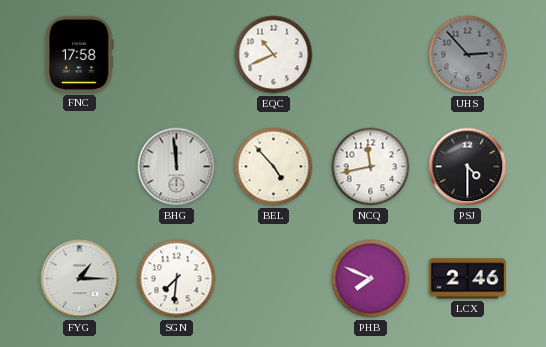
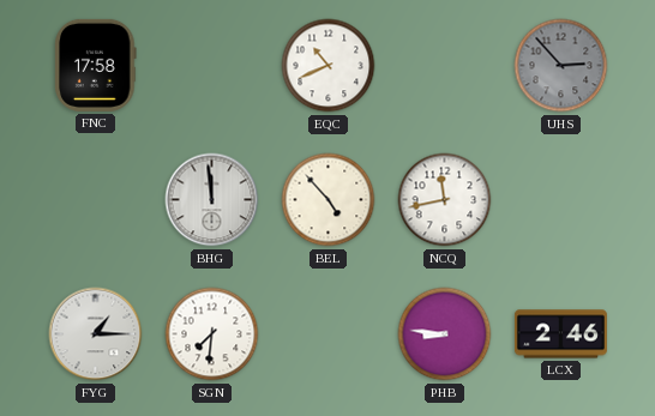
PSJ: 4:30 -> none (468, 167)
PHB: 7:49 -> 8:46 (445, 334)
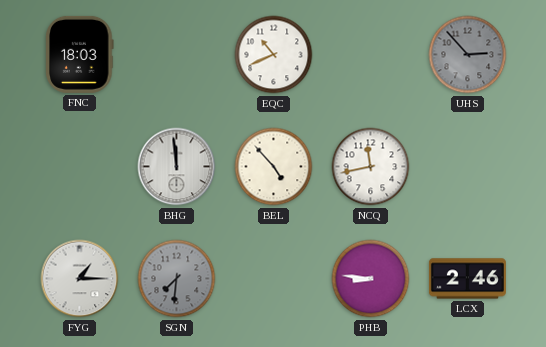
FNC: 17:58 -> 18:03 (80, 54)
SGN dial: white -> grey (177, 279)
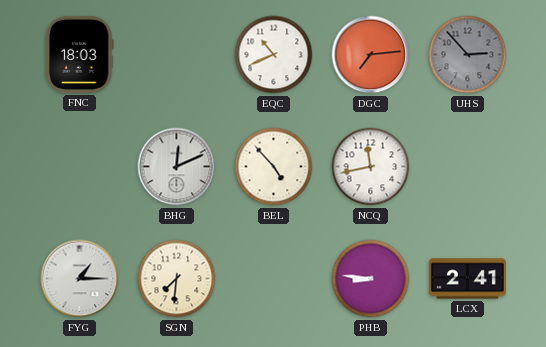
DGC: none -> 7:14 (371, 55)
BHG: 11:59 -> 12:11 (177, 167)
SGN dial: grey -> cream (177, 279)
LCX: 2:46 -> 2:41 (467, 279)
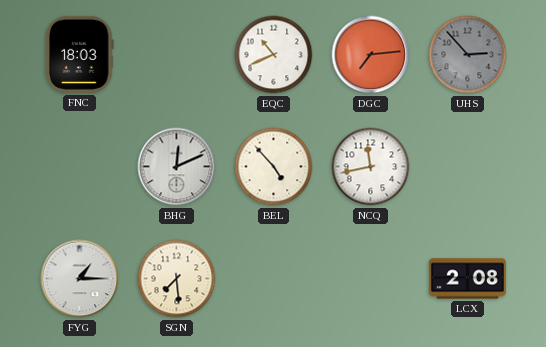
SGN: 7:31 -> 7:29 (177, 279)
PHB: 8:46 -> none (371, 279)
LCX: 2:41 -> 2:08 (467, 279)
